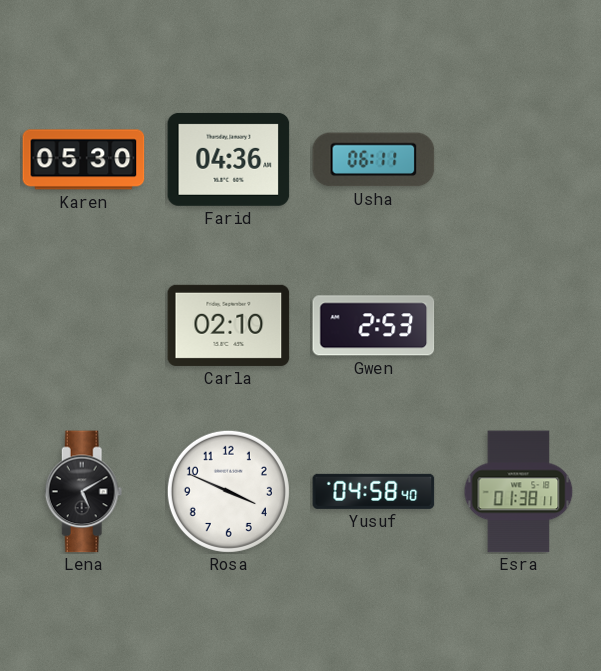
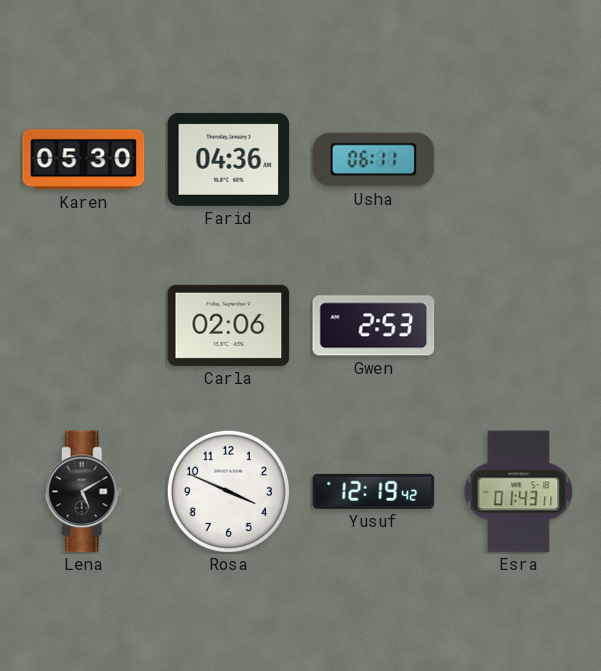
Carla: 02:10 -> 02:06 (229, 325)
Yusuf: 04:58 -> 12:19 (374, 491)
Esra: 01:38 -> 01:43 (519, 492)
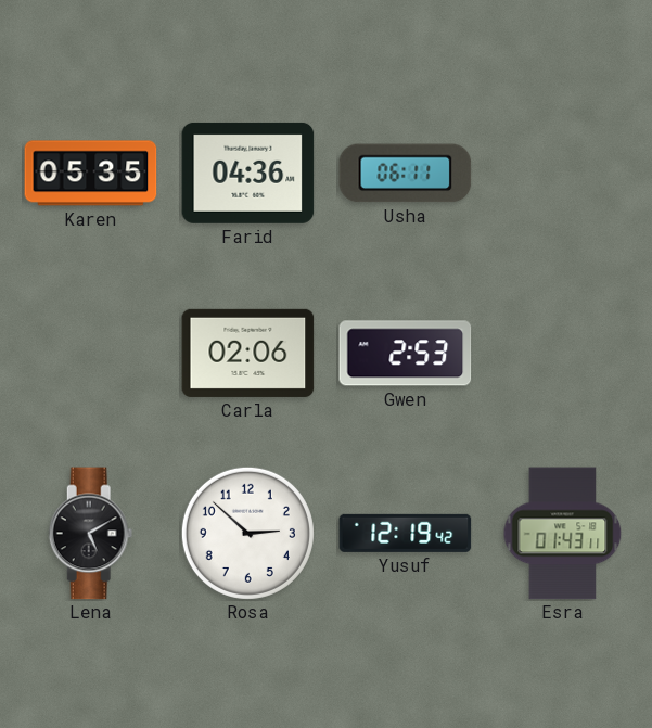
Karen: 05:30 -> 05:35 (91, 174)
Rosa: 3:49 -> 2:52 (247, 533)
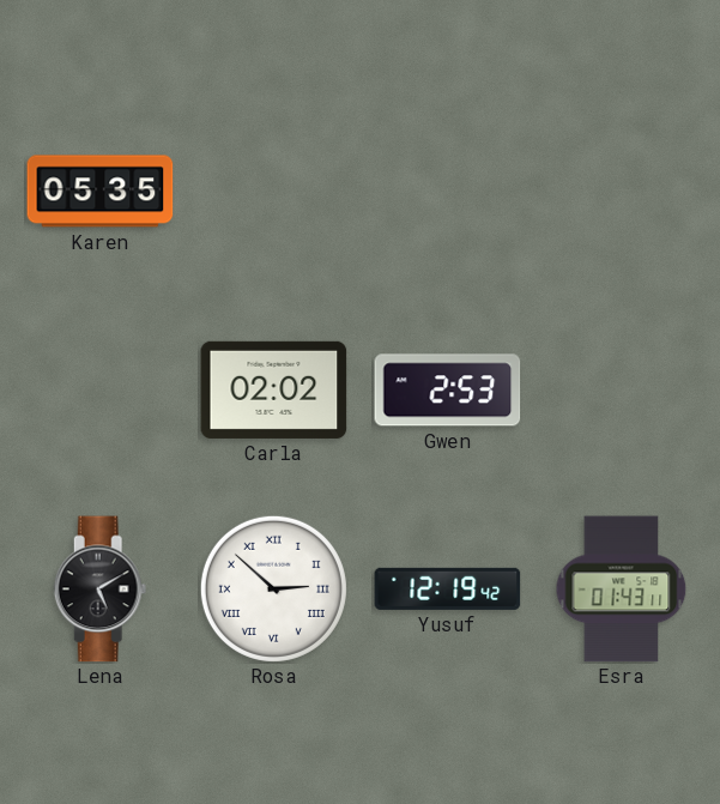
Farid: 04:36 -> none (248, 173)
Usha: 06:11 -> none (406, 174)
Carla: 02:06 -> 02:02 (274, 389)
Rosa numerals: Arabic -> Roman (273, 588)
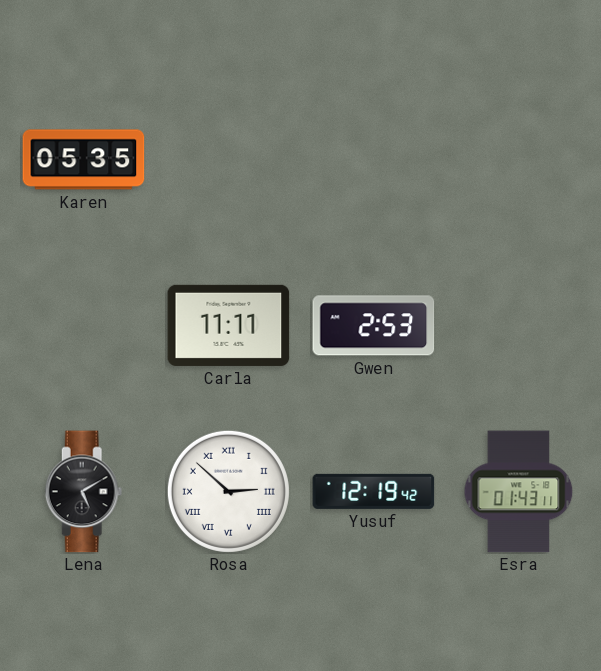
Carla: 02:02 -> 11:11 (229, 325)
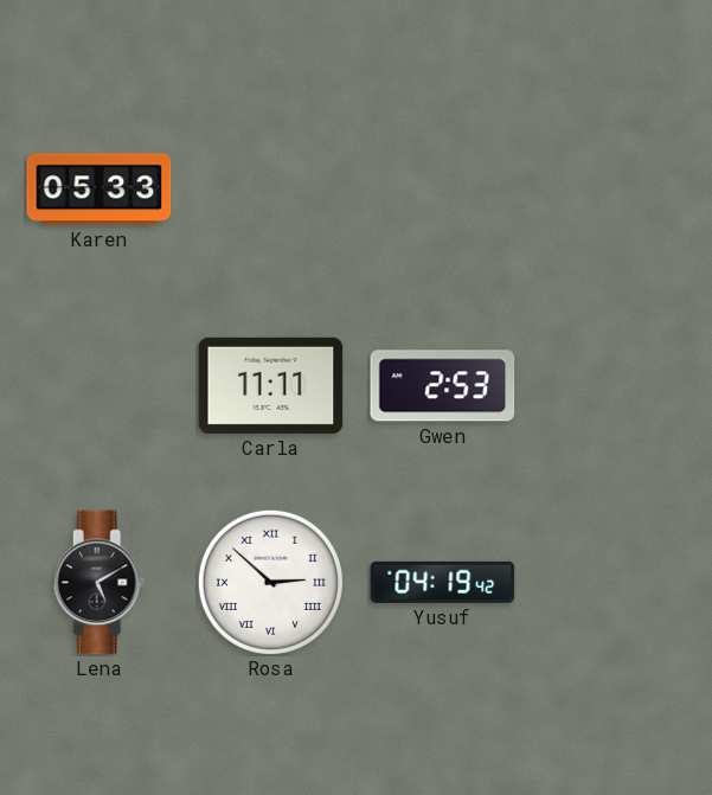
Karen: 05:35 -> 05:33 (100, 190)
Yusuf: 12:19 -> 04:19 (443, 582)
Esra: 01:43 -> none (519, 492)
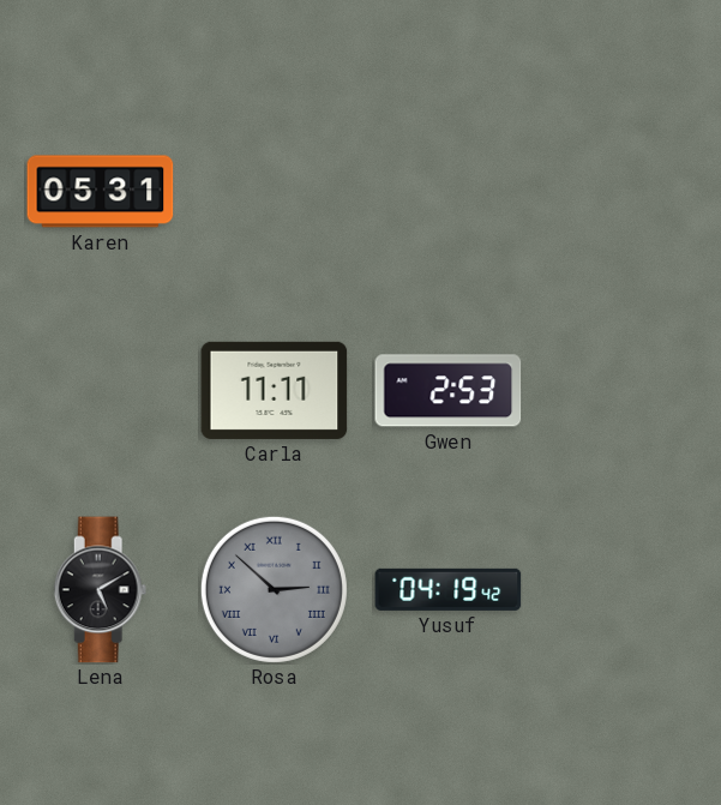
Karen: 05:33 -> 05:31 (101, 192)
Rosa dial: white -> grey (274, 589)
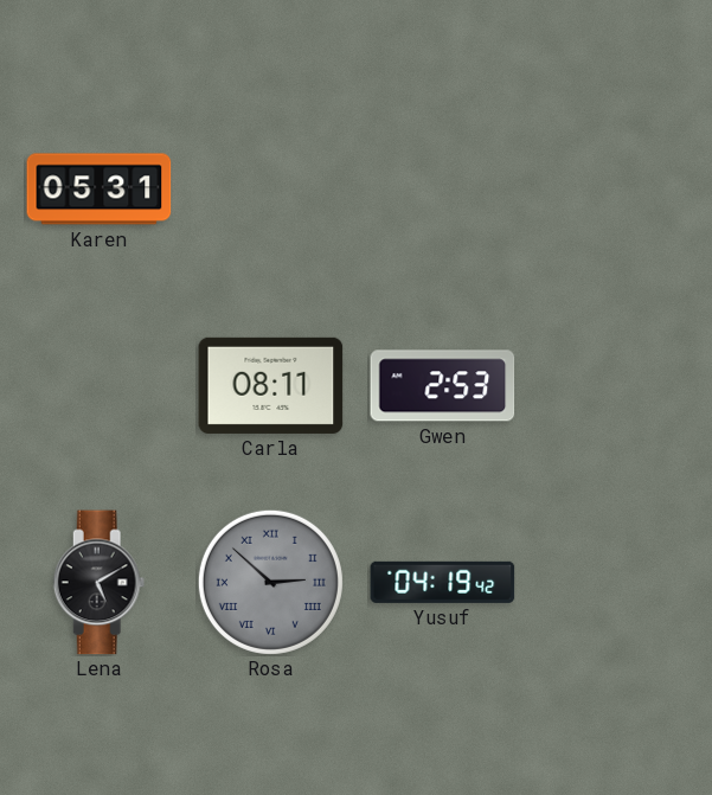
Carla: 11:11 -> 08:11 (271, 385)
